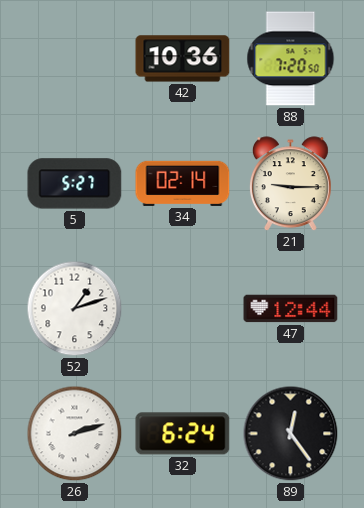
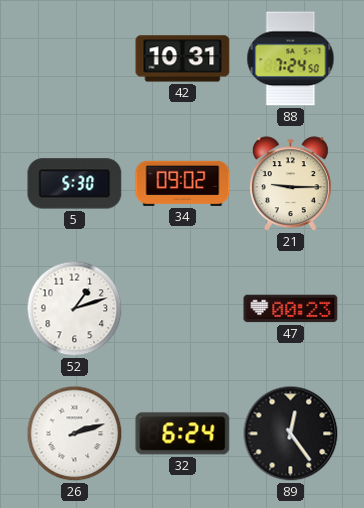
42: 10:36 -> 10:31 (183, 59)
88: 7:20 -> 7:24 (291, 59)
5: 5:27 -> 5:30 (75, 184)
34: 02:14 -> 09:02 (183, 183)
47: 12:44 -> 00:23 (291, 309)
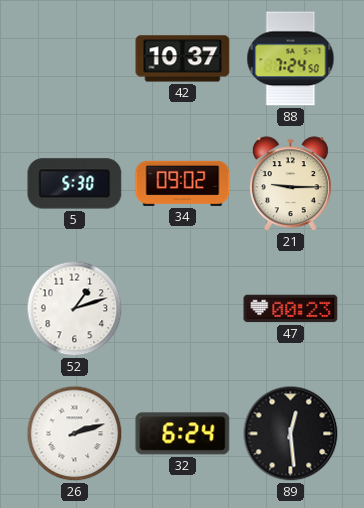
42: 10:31 -> 10:37 (183, 59)
89: 12:24 -> 12:29 (291, 434)
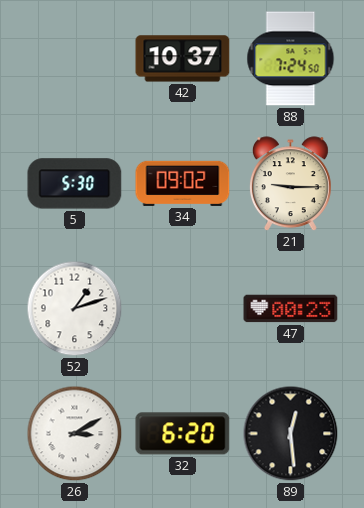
26: 2:12 -> 3:10 (75, 434)
32: 6:24 -> 6:20 (183, 434)
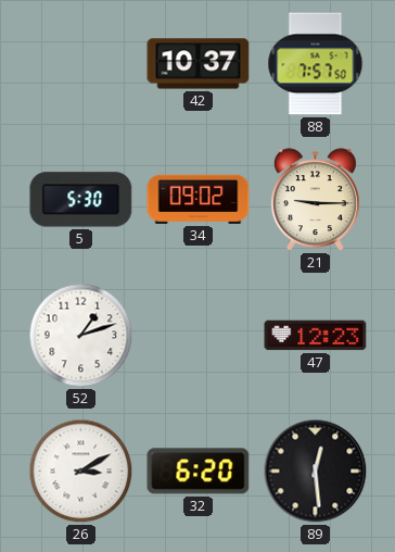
88: 7:24 -> 7:57 (316, 64)
47: 00:23 -> 12:23 (316, 336)
